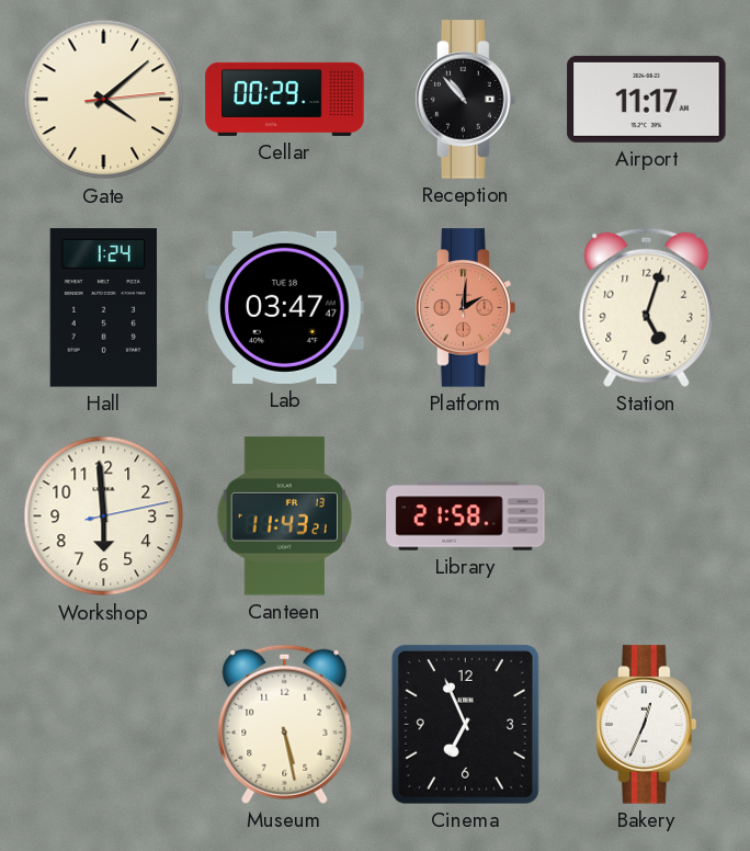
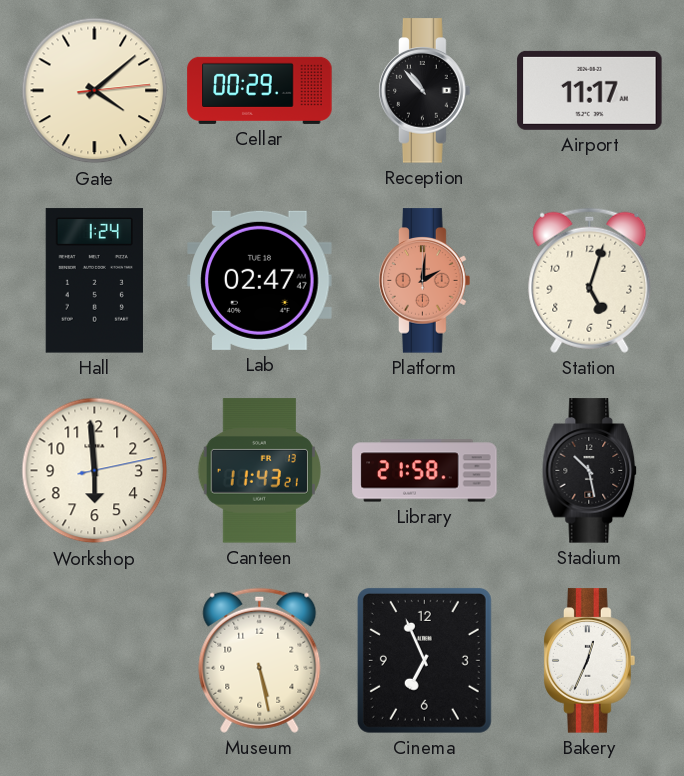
Lab: 03:47 -> 02:47 (260, 280)
Stadium: none -> 10:28 (590, 471)
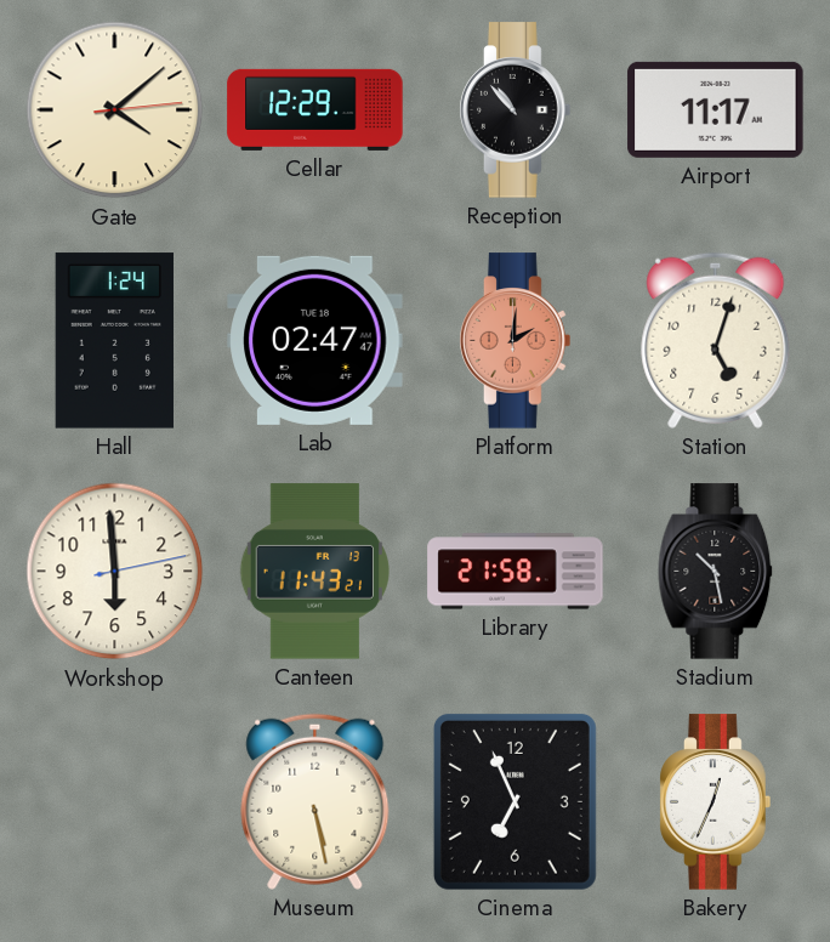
Cellar: 00:29 -> 12:29 (315, 109)
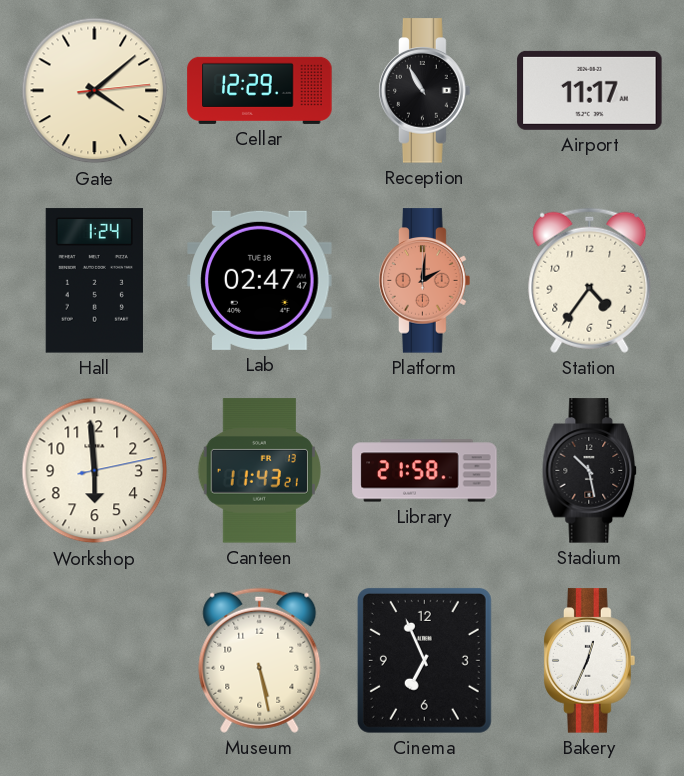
Reception: 10:53 -> 10:55 (425, 91)
Station: 5:03 -> 4:36 (590, 280)
